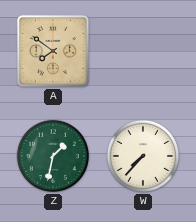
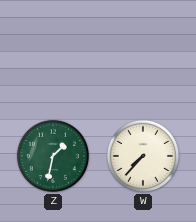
A: 7:51 -> none (53, 51)
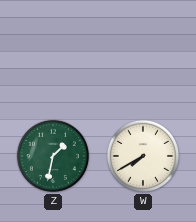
W: 7:37 -> 7:40 (143, 156)
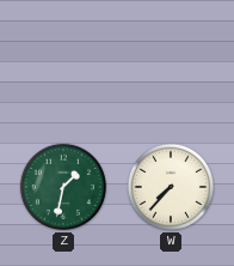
W: 7:40 -> 7:37 (171, 187)
